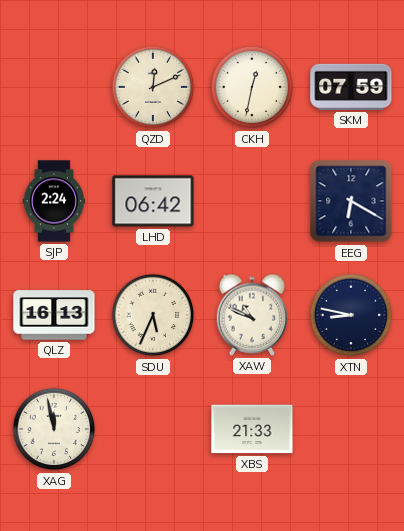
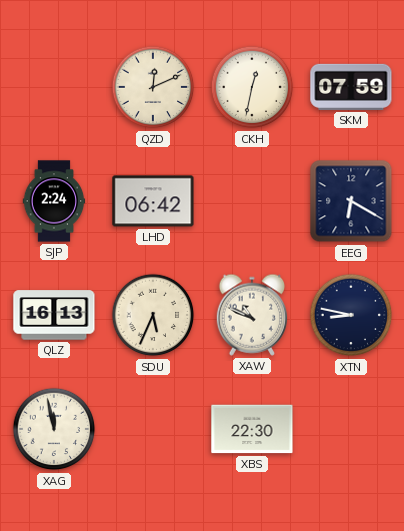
XBS: 21:33 -> 22:30 (252, 429)
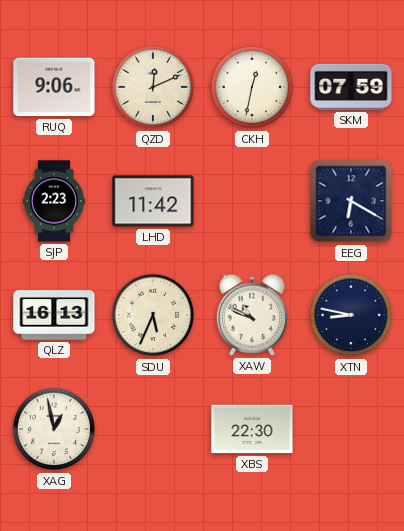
RUQ: none -> 9:06 (54, 87)
SJP: 2:24 -> 2:23 (54, 201)
LHD: 06:42 -> 11:42 (153, 201)
XAG: 11:58 -> 12:58 (54, 429)
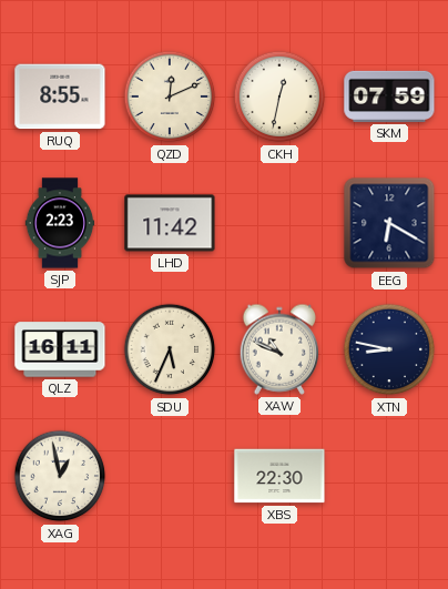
RUQ: 9:06 -> 8:55 (60, 97)
QLZ: 16:13 -> 16:11 (60, 349)
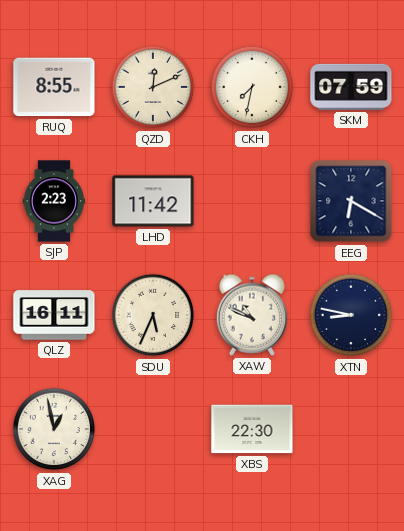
CKH: 12:32 -> 7:32 (252, 87)
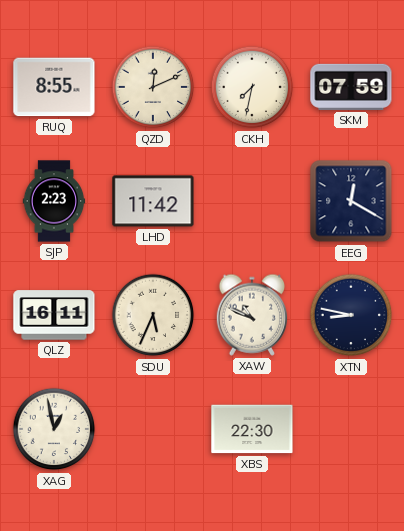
EEG: 6:20 -> 12:20 (351, 201)
